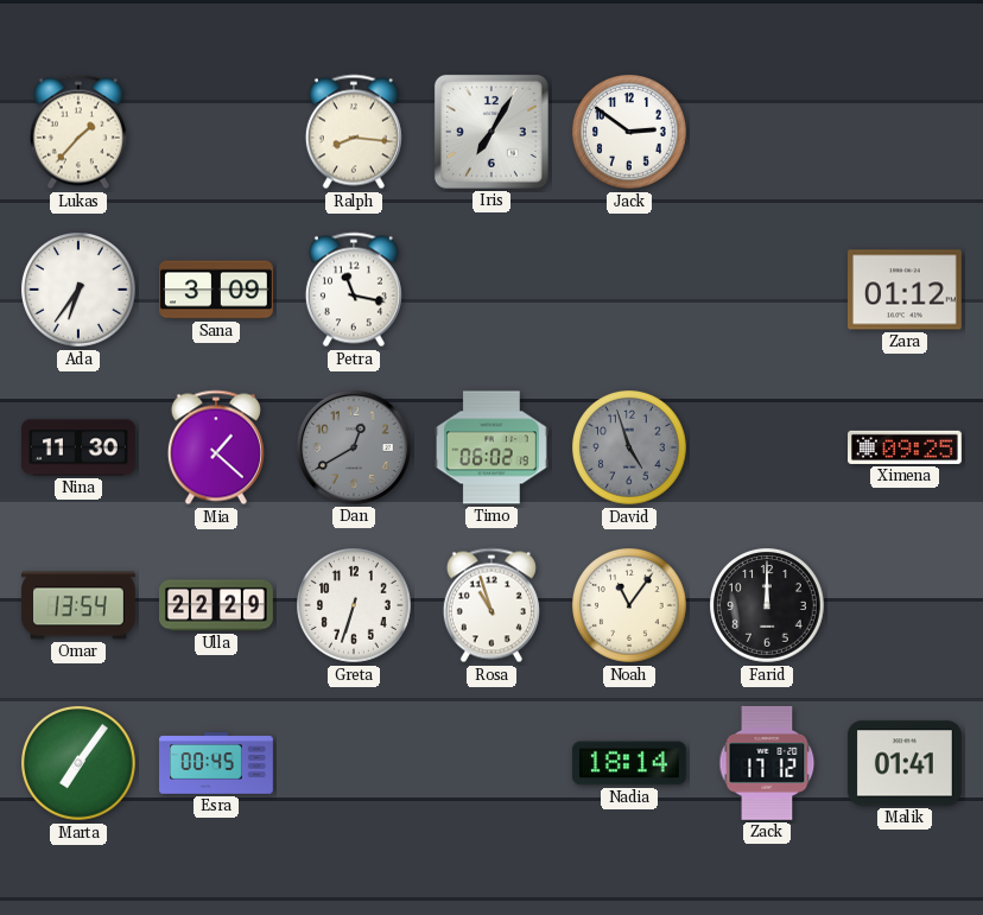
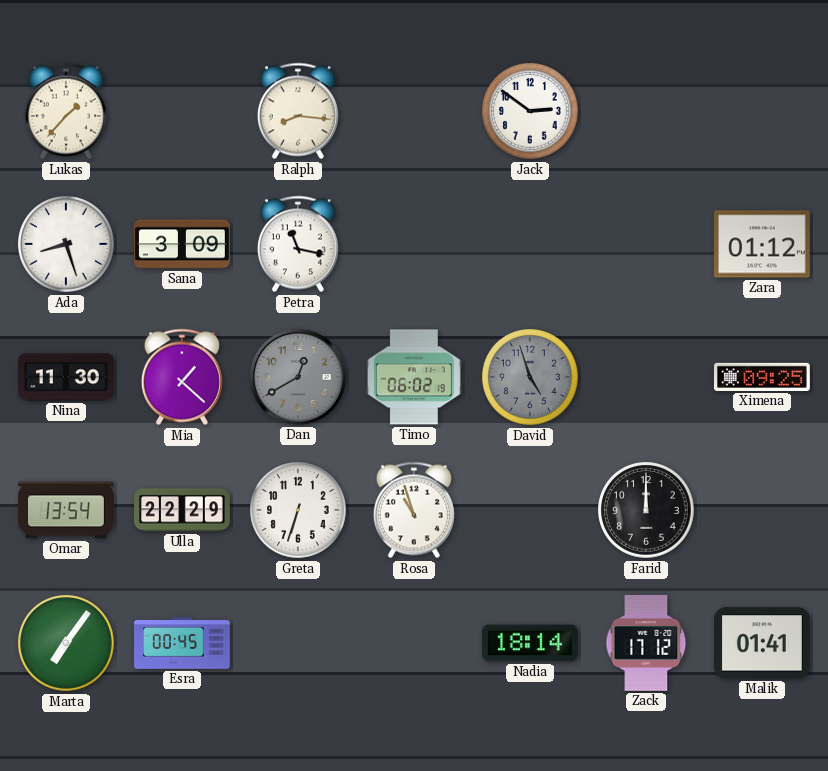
Iris: 7:05 -> none (491, 132)
Ada: 6:36 -> 8:27 (67, 245)
Noah: 11:06 -> none (630, 606)
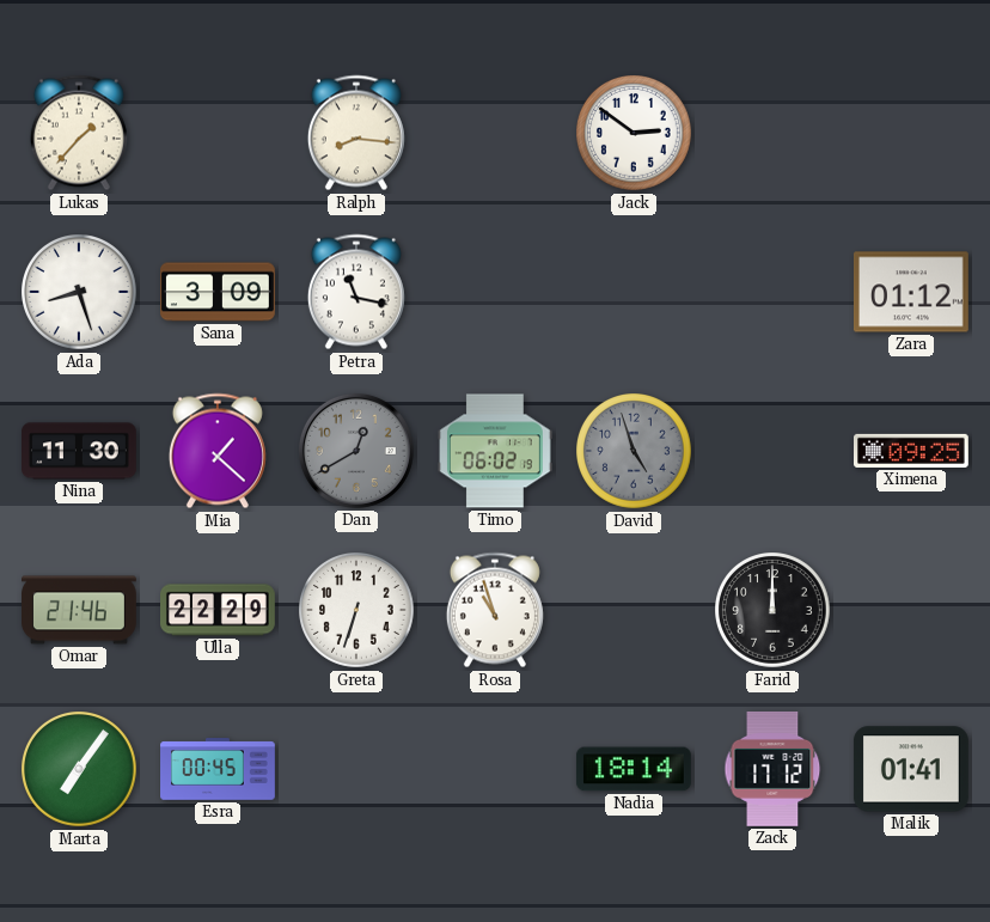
Omar: 13:54 -> 21:46 (80, 610)
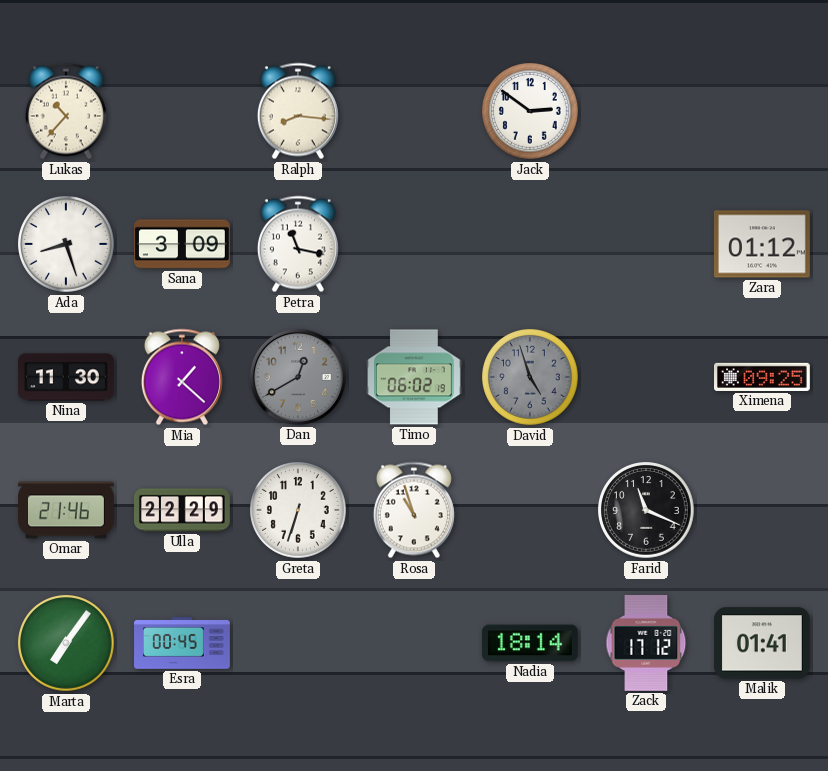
Lukas: 1:37 -> 10:37 (66, 111)
Farid: 12:00 -> 11:19 (647, 511)
